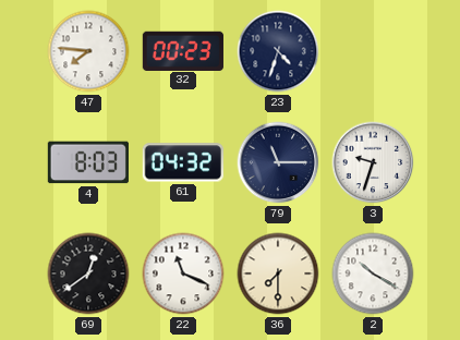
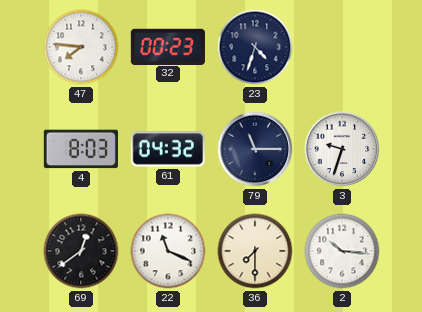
2: 10:20 -> 10:16 (342, 251)
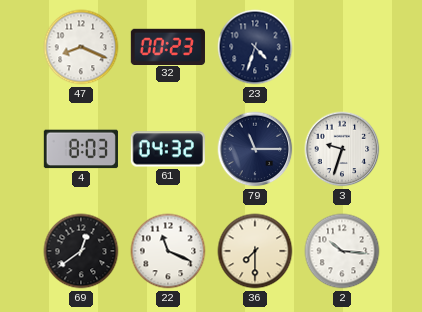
47: 7:46 -> 8:19 (81, 47)
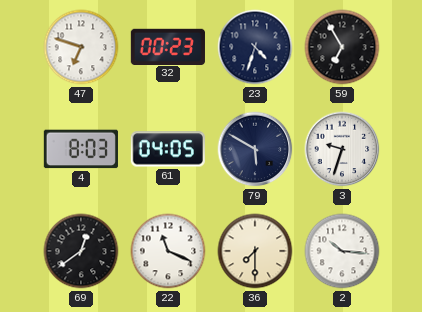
47: 8:19 -> 6:48 (81, 47)
59: none -> 6:55 (342, 47)
61: 04:32 -> 04:05 (168, 149)
79: 11:15 -> 5:50 (255, 149)
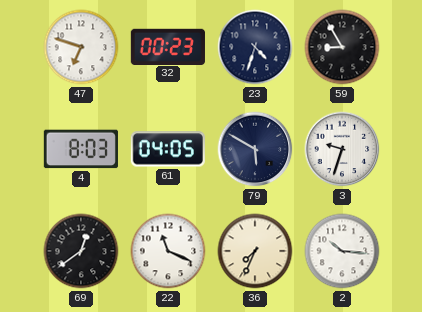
59: 6:55 -> 8:55 (342, 47)
36: 7:30 -> 7:34 (255, 251)
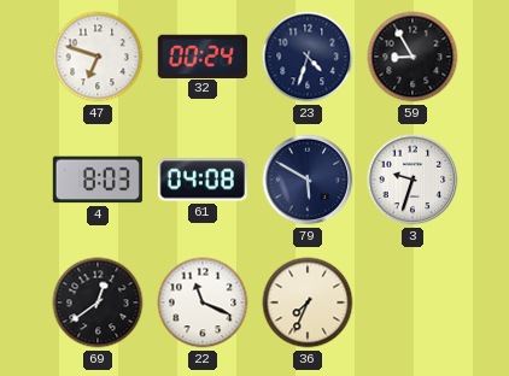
32: 00:23 -> 00:24 (203, 55)
61: 04:05 -> 04:08 (203, 180)
2: 10:16 -> none (342, 251)
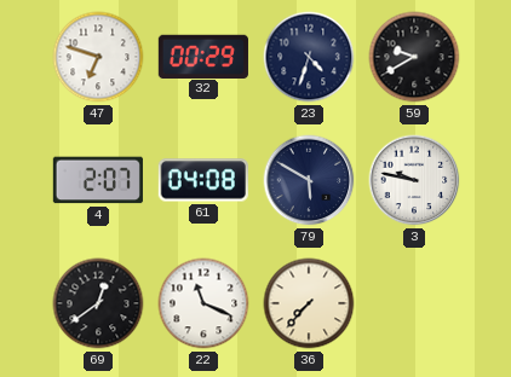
32: 00:24 -> 00:29 (203, 56)
59: 8:55 -> 9:40 (414, 57)
4: 8:03 -> 2:07 (98, 180)
3: 9:33 -> 9:47 (414, 180)
36: 7:34 -> 7:37 (309, 303)
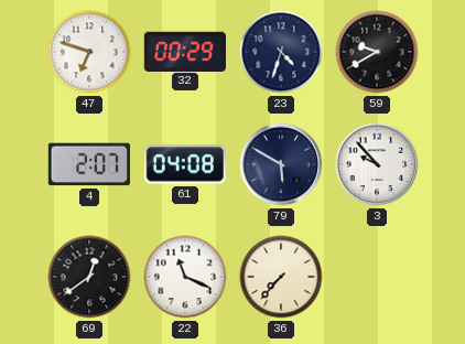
3: 9:47 -> 9:53 (377, 164)
